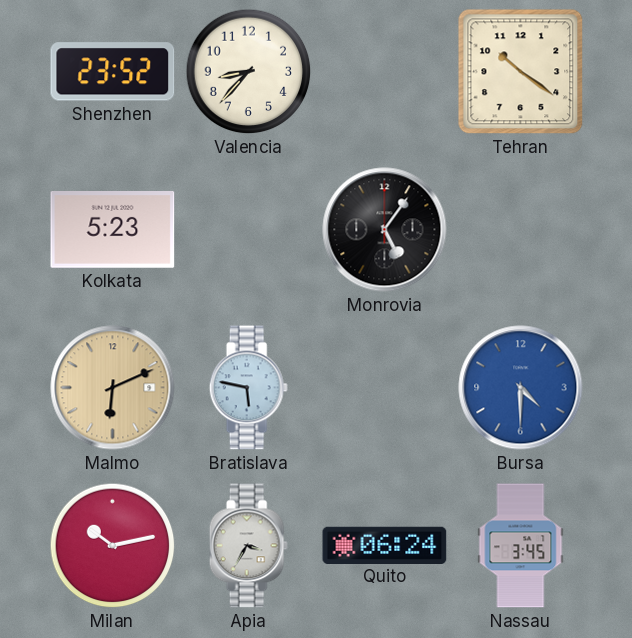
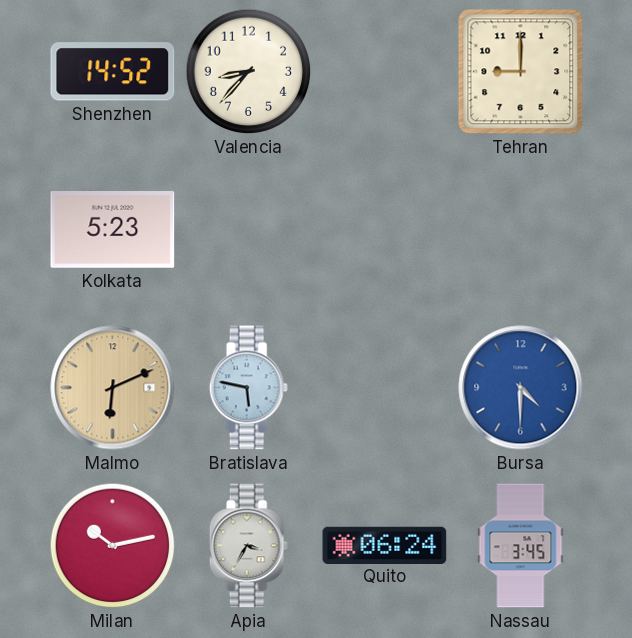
Shenzhen: 23:52 -> 14:52 (113, 72)
Tehran: 10:21 -> 9:00 (521, 72)
Monrovia: 5:06 -> none (385, 230)
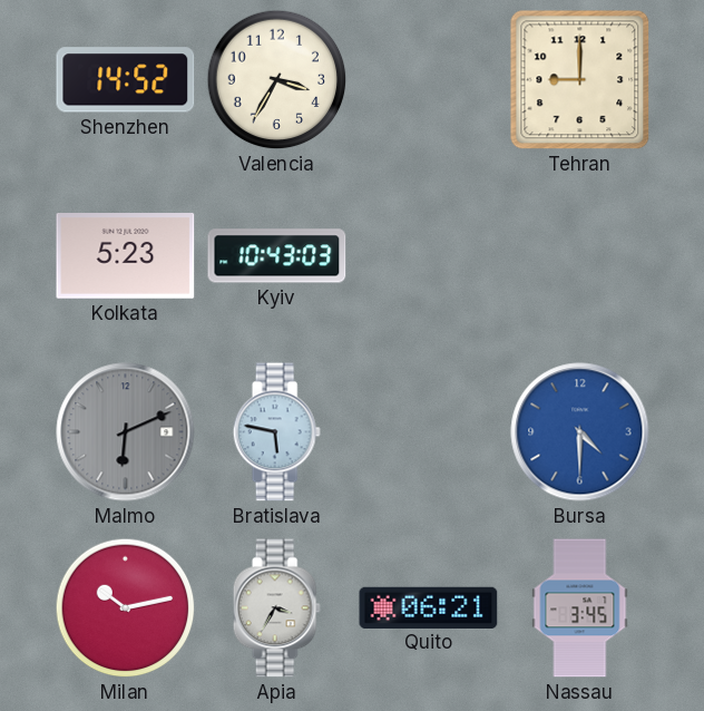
Valencia: 8:37 -> 3:35 (277, 80)
Kyiv: none -> 10:43 (277, 256)
Malmo dial: champagne -> grey (126, 432)
Quito: 06:24 -> 06:21 (429, 607)
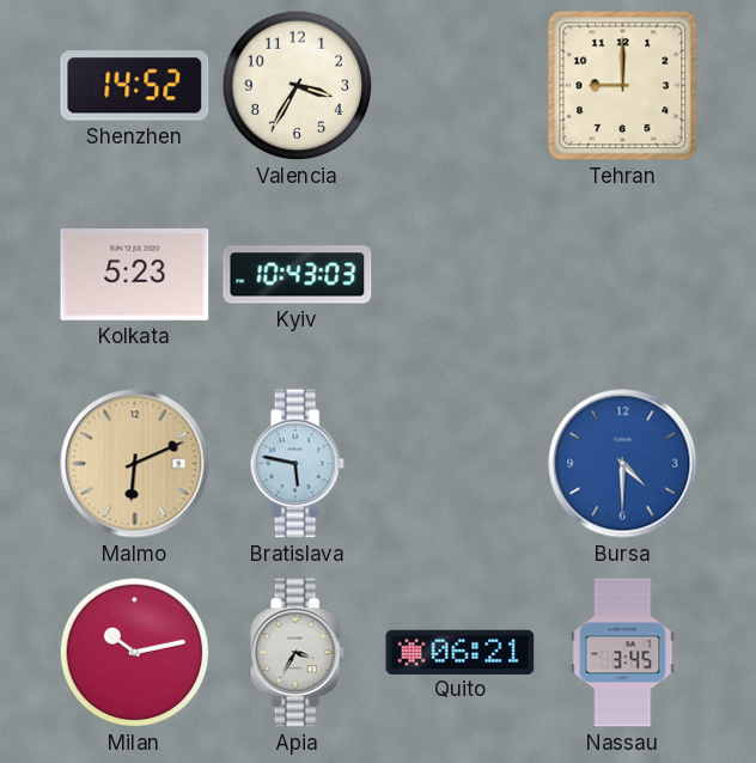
Malmo dial: grey -> champagne (135, 464)
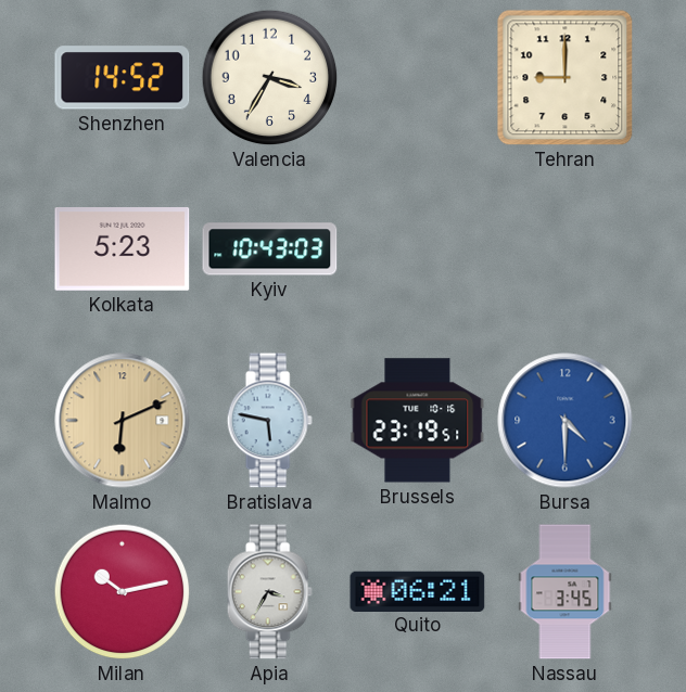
Brussels: none -> 23:19 (418, 421)
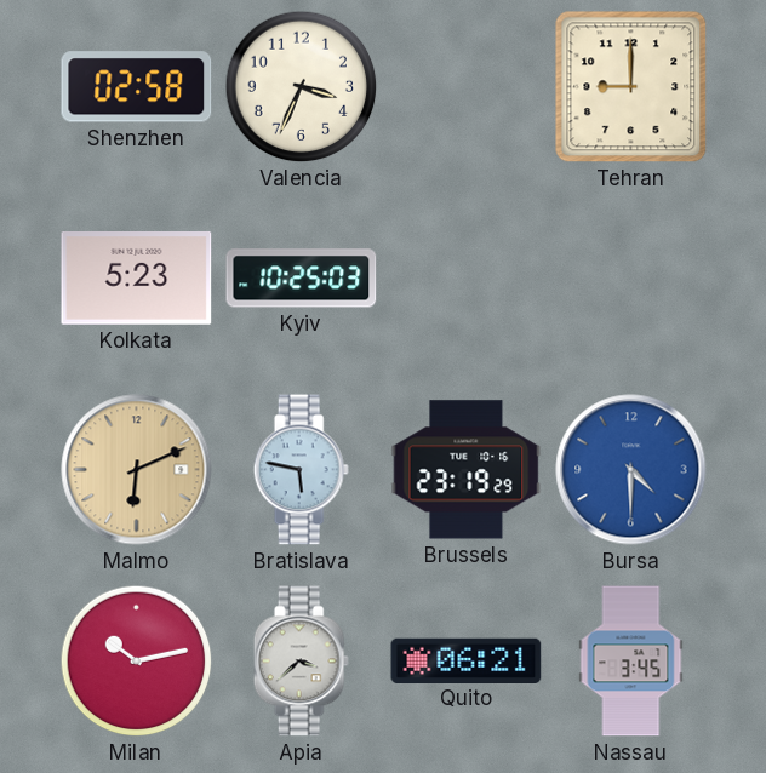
Shenzhen: 14:52 -> 02:58 (137, 87)
Valencia: 3:35 -> 3:34 (302, 87)
Kyiv: 10:43 -> 10:25 (302, 279)
Brussels: 23:19:51 -> 23:19:29 (467, 470)
Apia: 3:35 -> 3:38 (301, 662)
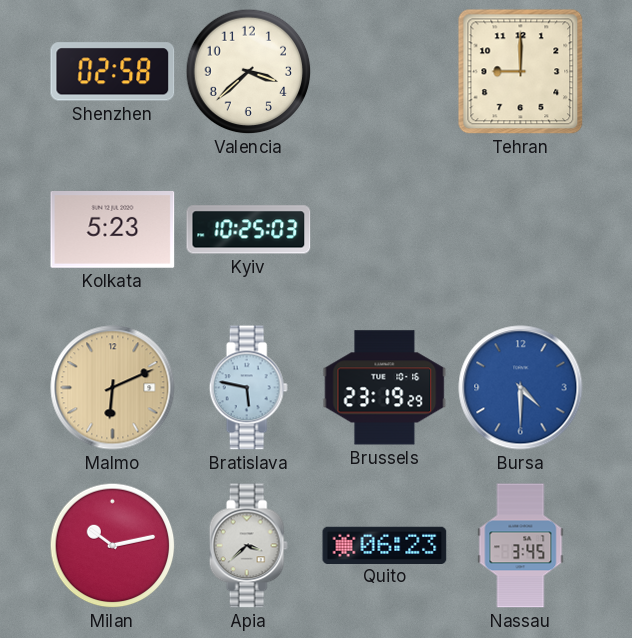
Valencia: 3:34 -> 3:38 (249, 72)
Quito: 06:21 -> 06:23 (385, 545)
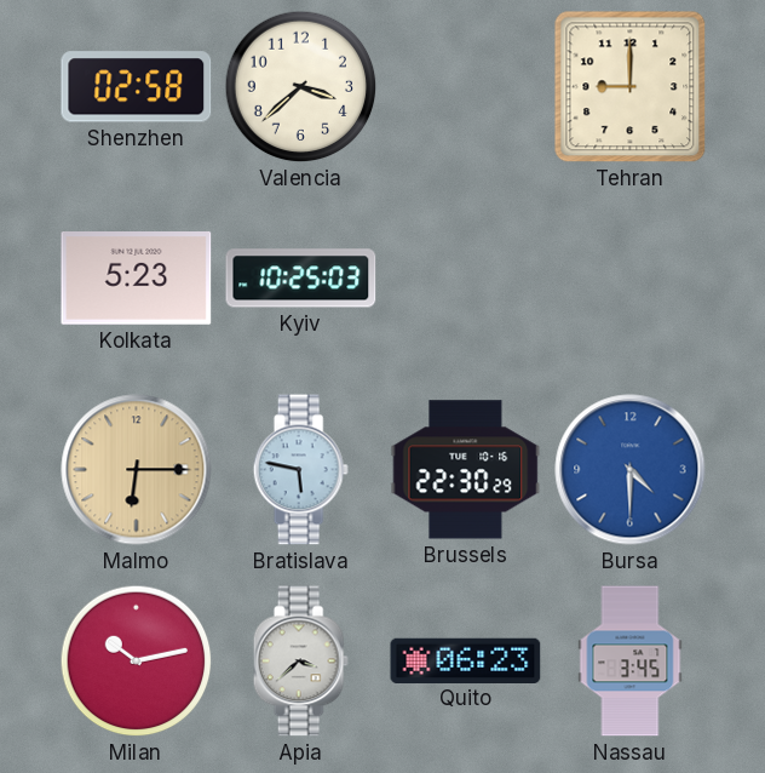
Malmo: 6:11 -> 6:15 (137, 470)
Brussels: 23:19 -> 22:30 (466, 470)
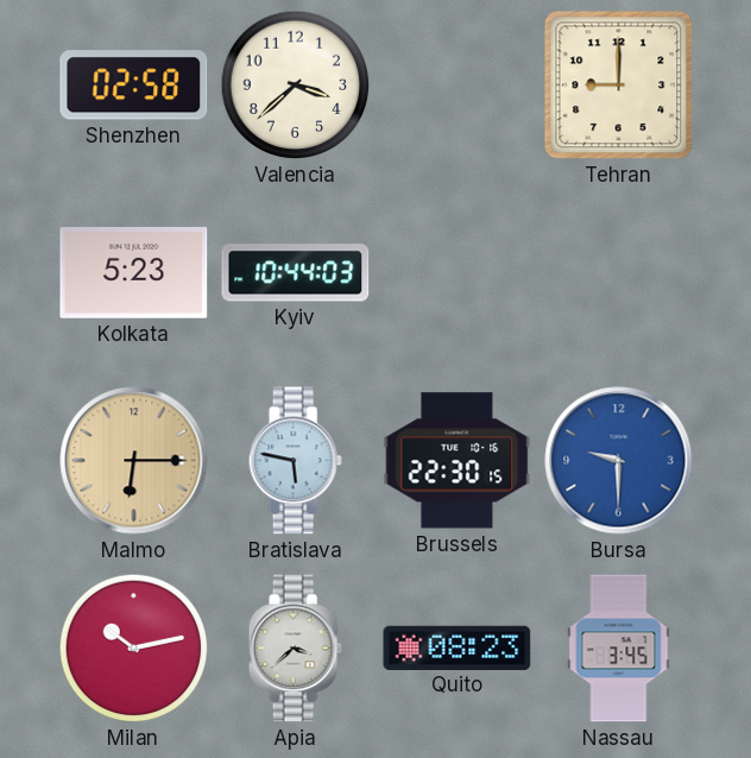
Kyiv: 10:25 -> 10:44 (296, 273)
Brussels: 22:30:29 -> 22:30:15 (457, 461)
Bursa: 4:30 -> 9:30 (619, 461)
Quito: 06:23 -> 08:23 (457, 648)
